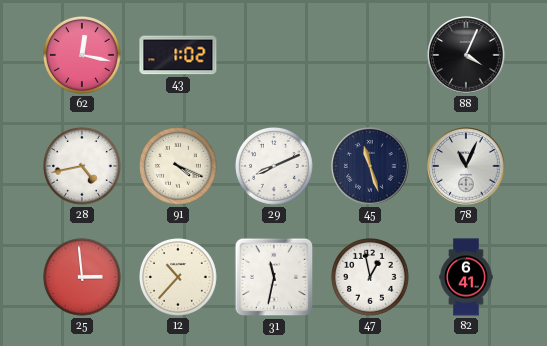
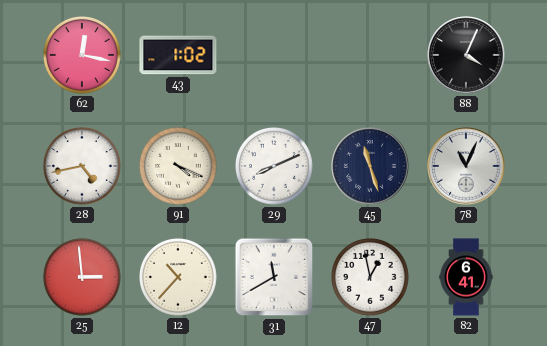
31: 11:32 -> 11:40 (274, 277)
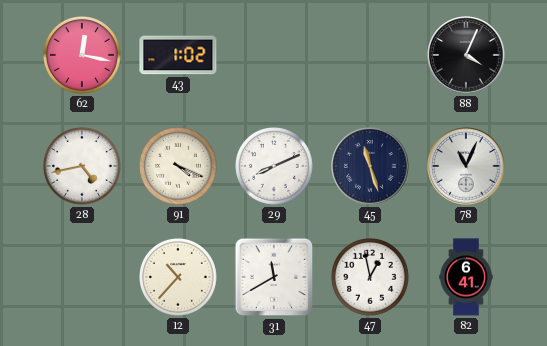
25: 2:59 -> none (83, 278)
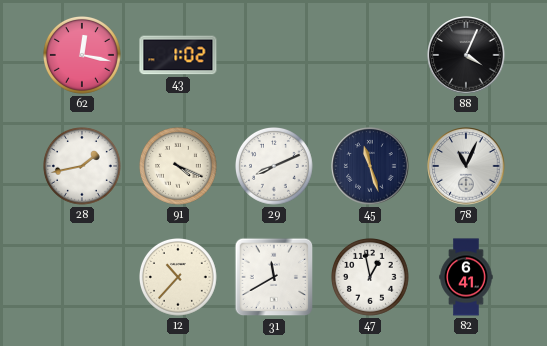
28: 4:43 -> 1:43 (83, 167)
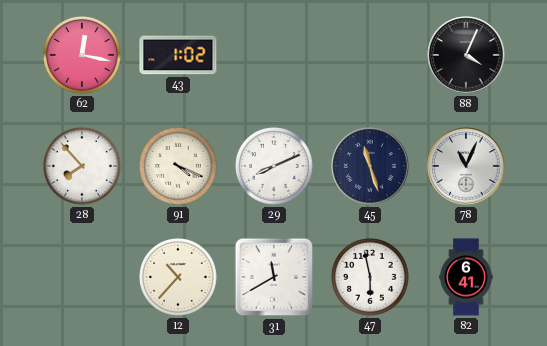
28: 1:43 -> 7:53 (83, 167)
47: 12:58 -> 5:58 (371, 278)
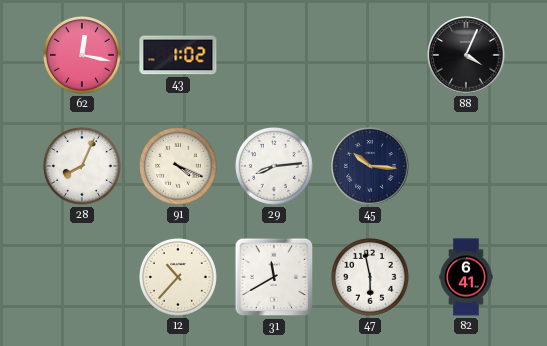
28: 7:53 -> 8:04 (83, 167)
29: 8:11 -> 8:14 (275, 167)
45: 11:27 -> 10:16 (370, 166)
78: 11:04 -> none (466, 166)
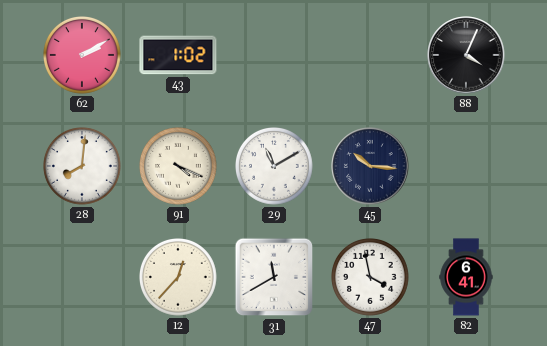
62: 12:17 -> 2:10 (83, 56)
28: 8:04 -> 8:01 (83, 167)
29: 8:14 -> 11:10 (275, 167)
12: 10:37 -> 12:37 (179, 278)
47: 5:58 -> 3:58 (371, 278)
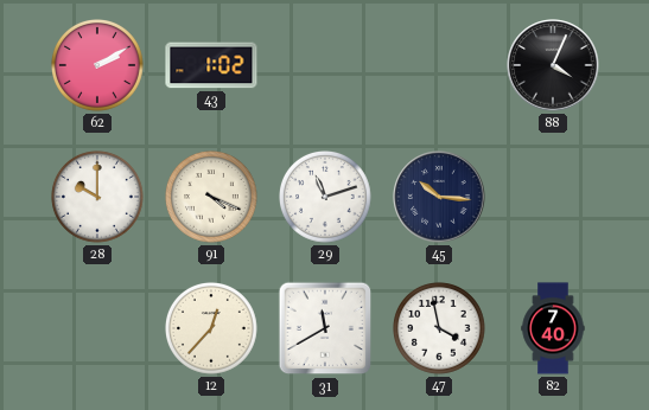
28: 8:01 -> 10:00 (98, 198)
29: 11:10 -> 11:12 (326, 198)
82: 6:41 -> 7:40 (553, 328)
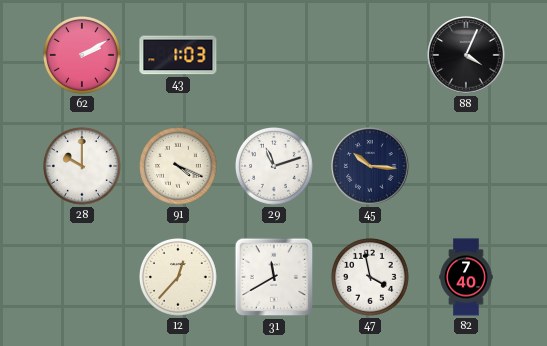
43: 1:02 -> 1:03 (178, 55)
